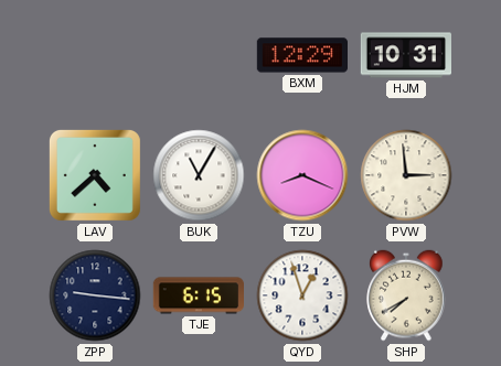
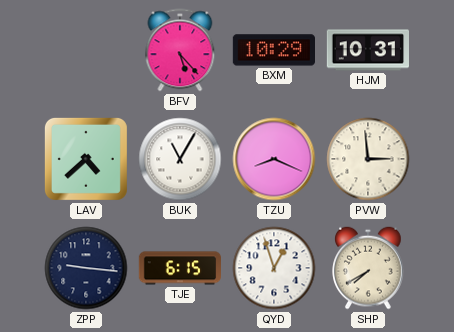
BFV: none -> 5:23 (180, 50)
BXM: 12:29 -> 10:29 (273, 50)
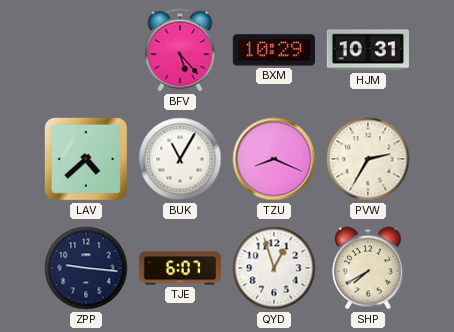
PVW: 2:59 -> 2:35 (368, 159)
TJE: 6:15 -> 6:07 (180, 268)
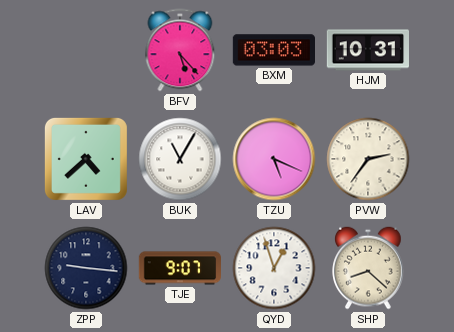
BXM: 10:29 -> 03:03 (273, 50)
TZU: 8:19 -> 5:19 (274, 159)
PVW: 2:35 -> 2:36 (368, 159)
TJE: 6:07 -> 9:07 (180, 268)
SHP: 7:40 -> 8:22 (368, 268)
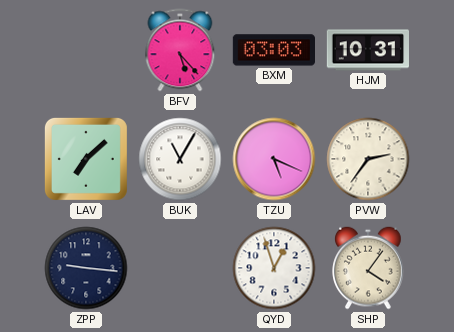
LAV: 4:38 -> 7:08 (86, 159)
TJE: 9:07 -> none (180, 268)
SHP: 8:22 -> 4:06 (368, 268)
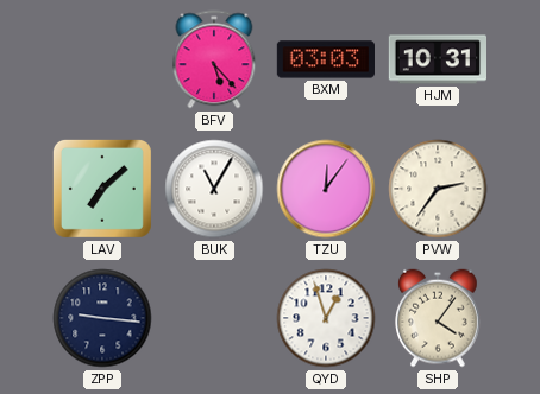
TZU: 5:19 -> 12:06 (326, 189)
